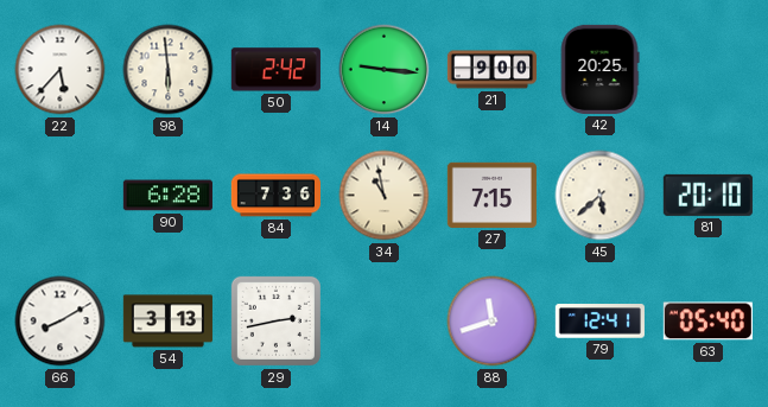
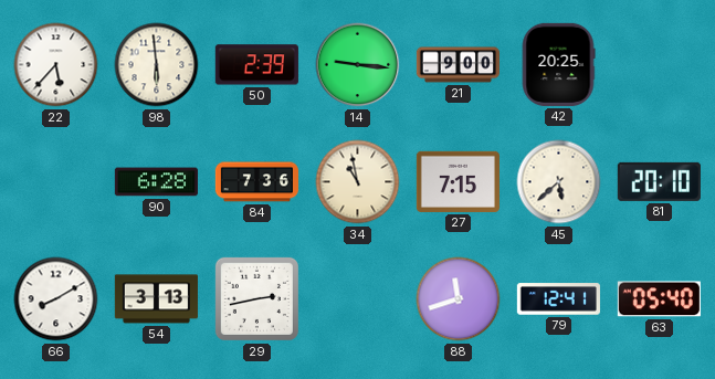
50: 2:42 -> 2:39 (256, 65)
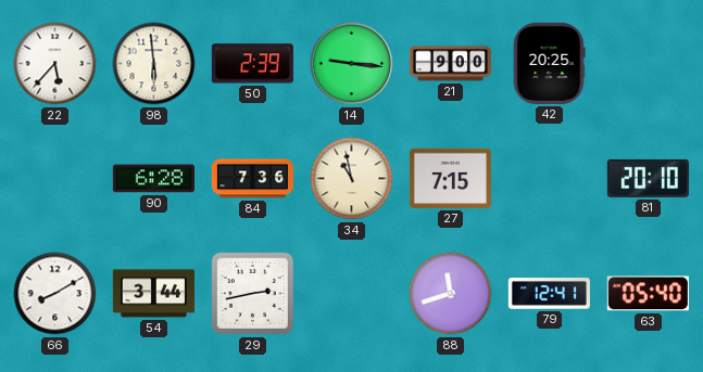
45: 5:38 -> none (559, 182)
54: 3:13 -> 3:44 (153, 294)
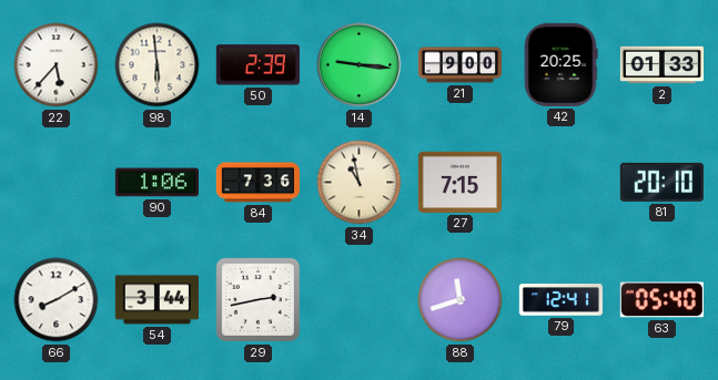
2: none -> 01:33 (661, 65)
90: 6:28 -> 1:06 (156, 183)
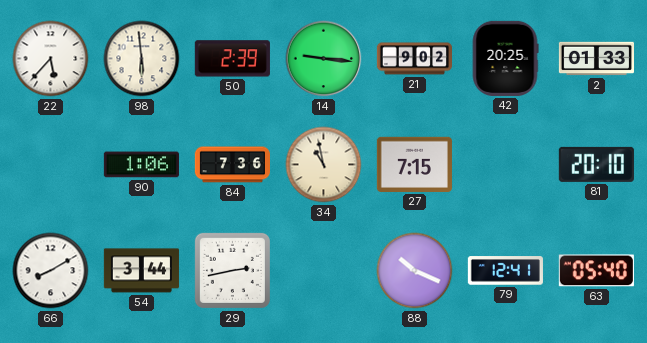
21: 9:00 -> 9:02 (414, 59)
88: 11:42 -> 10:19 (415, 271)
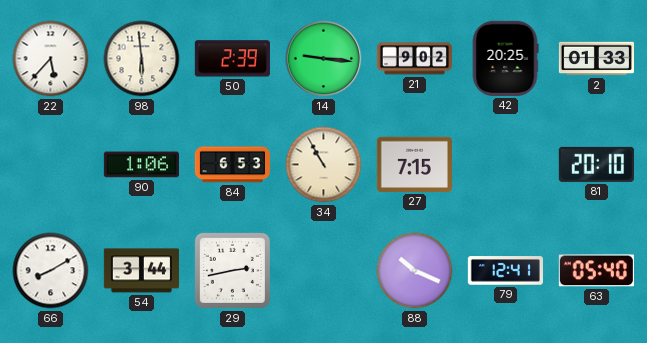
84: 7:36 -> 6:53 (232, 165)
34: 10:58 -> 10:55 (324, 165)
